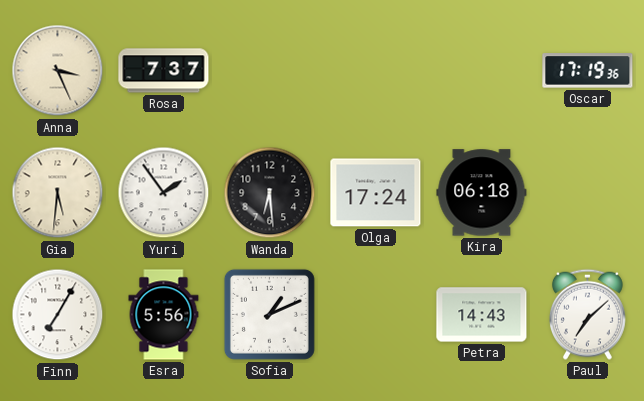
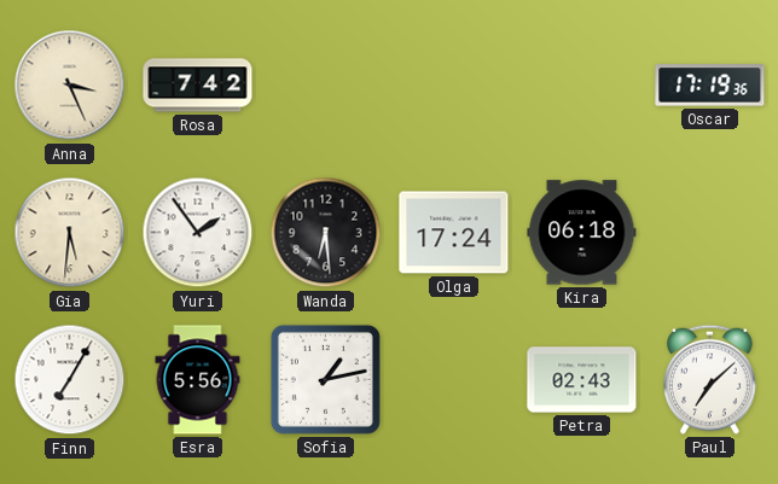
Rosa: 7:37 -> 7:42 (198, 86)
Sofia: 1:11 -> 1:13 (325, 379)
Petra: 14:43 -> 02:43 (582, 380)
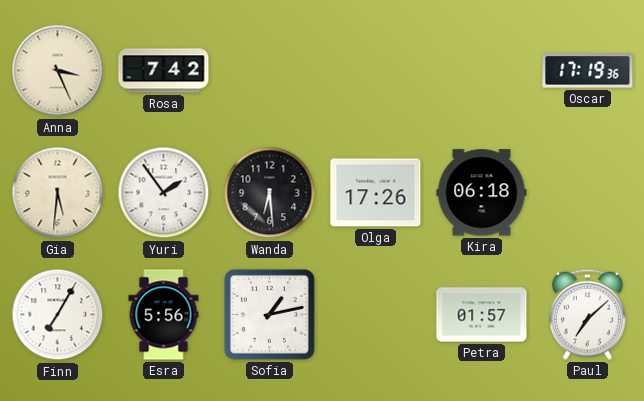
Olga: 17:24 -> 17:26 (376, 193)
Petra: 02:43 -> 01:57 (482, 315)
